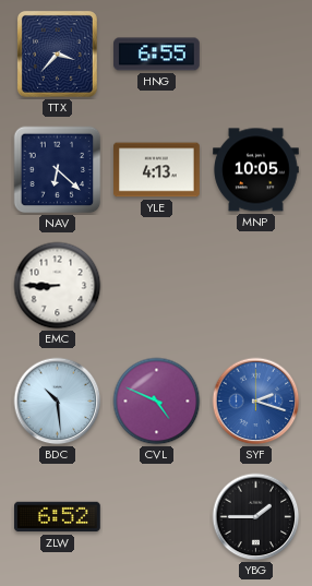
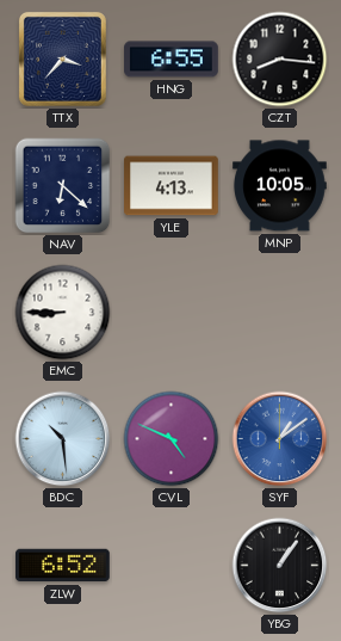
CZT: none -> 8:16 (280, 60)
SYF: 2:18 -> 1:09 (280, 439)
YBG: 1:45 -> 1:06 (280, 566)
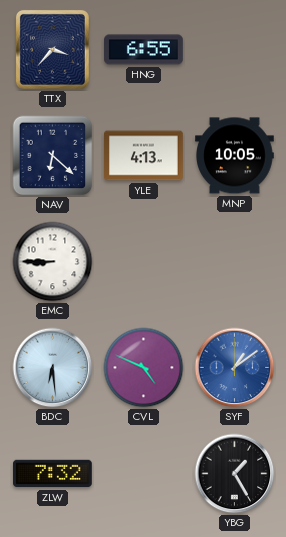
CZT: 8:16 -> none (280, 60)
BDC: 10:29 -> 6:29 (53, 368)
ZLW: 6:52 -> 7:32 (53, 474)
YBG: 1:06 -> 1:25 (235, 474)
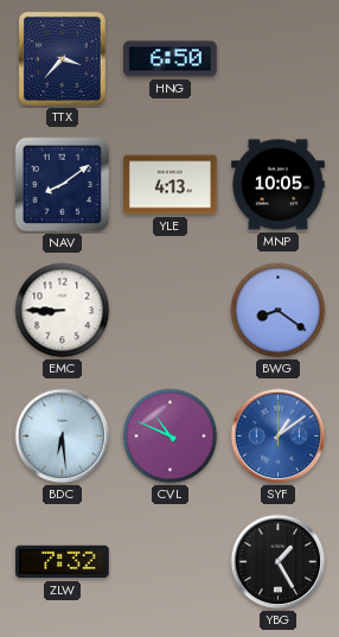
HNG: 6:55 -> 6:50 (171, 59)
NAV: 6:22 -> 8:09 (63, 185)
BWG: none -> 8:21 (279, 311)
CVL: 4:49 -> 10:49 (171, 437)
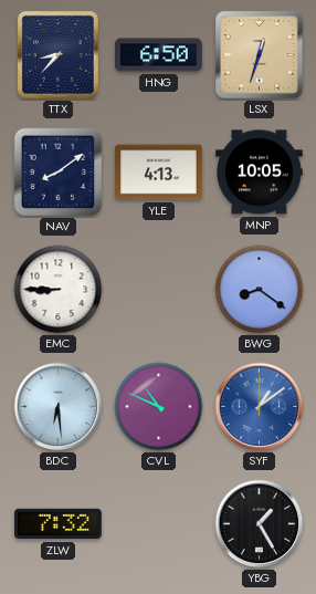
TTX: 3:37 -> 8:37 (57, 54)
LSX: none -> 12:33 (260, 55)
